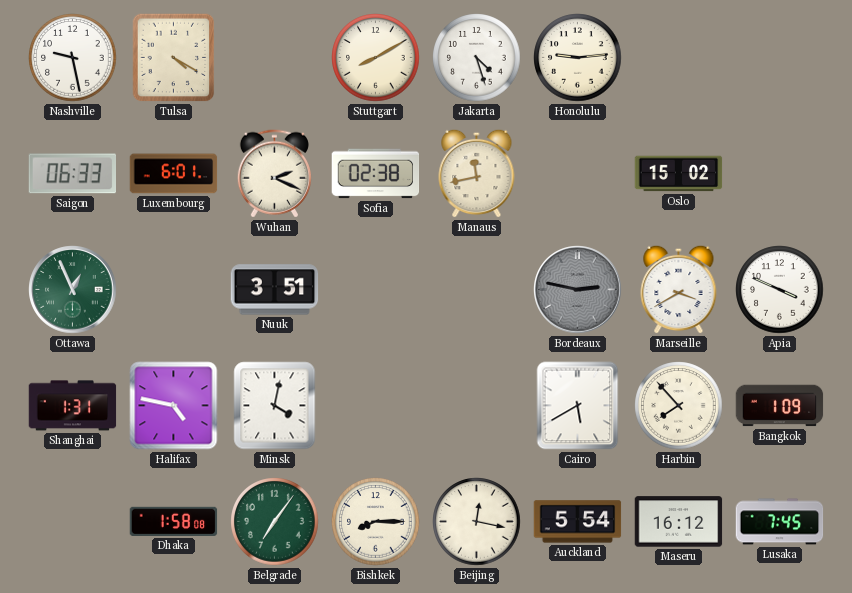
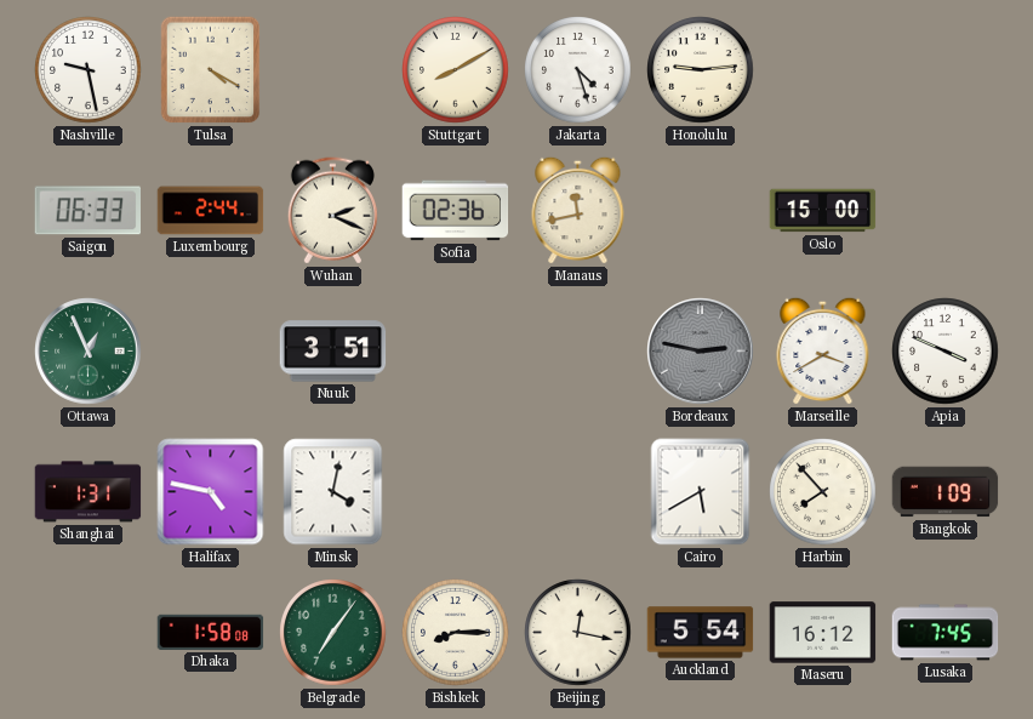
Luxembourg: 6:01 -> 2:44 (211, 211)
Sofia: 02:38 -> 02:36 (456, 211)
Oslo: 15:02 -> 15:00 (823, 211)
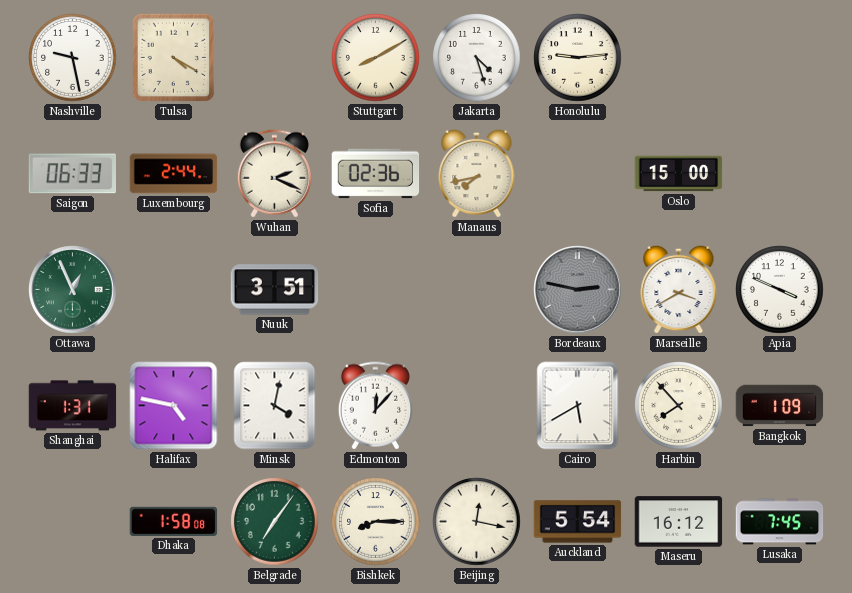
Manaus: 11:43 -> 7:43 (477, 173)
Edmonton: none -> 12:07 (375, 406)
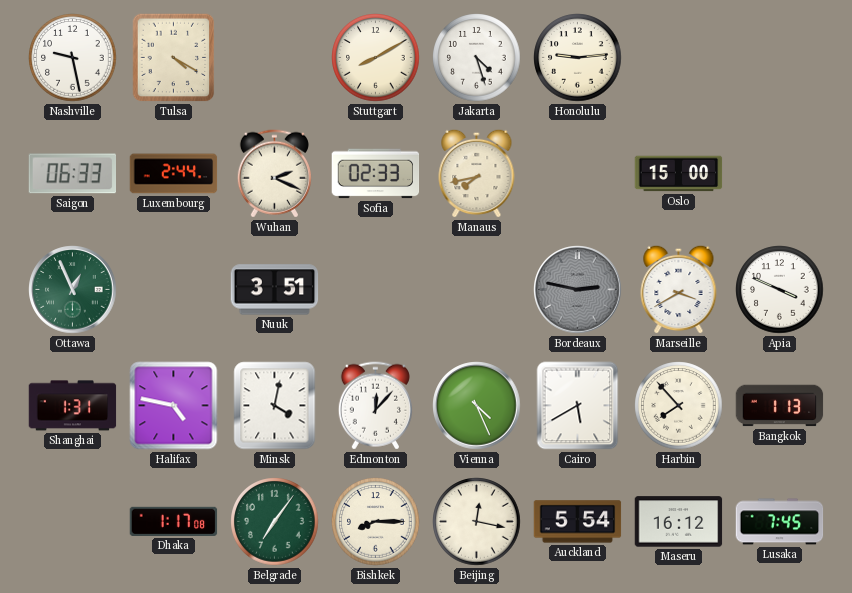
Sofia: 02:36 -> 02:33 (376, 174)
Vienna: none -> 4:26 (477, 406)
Bangkok: 1:09 -> 1:13 (780, 406)
Dhaka: 1:58 -> 1:17 (174, 521)
